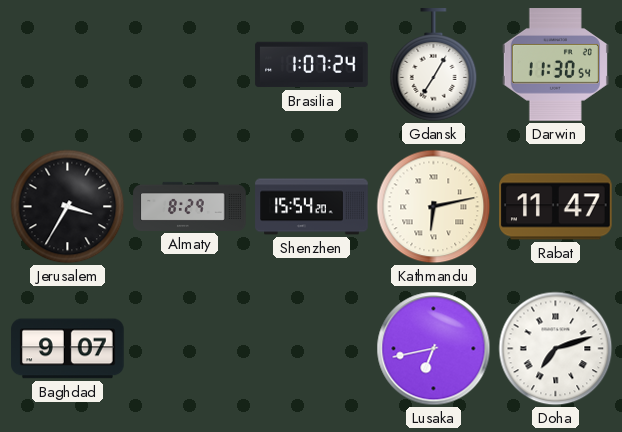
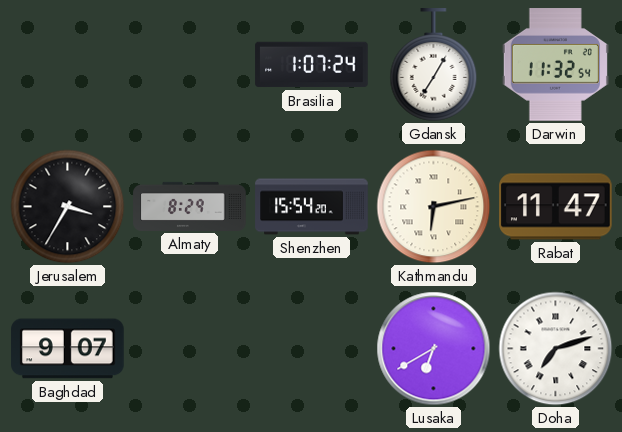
Darwin: 11:30 -> 11:32 (555, 65)
Lusaka: 6:43 -> 6:40 (434, 349)
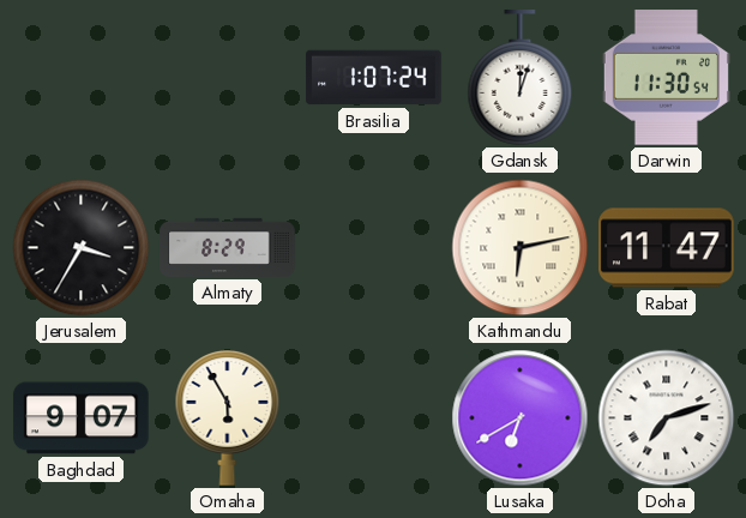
Gdansk: 7:05 -> 12:03 (521, 78)
Darwin: 11:32 -> 11:30 (666, 78)
Shenzhen: 15:54 -> none (312, 207)
Omaha: none -> 5:55 (228, 418)
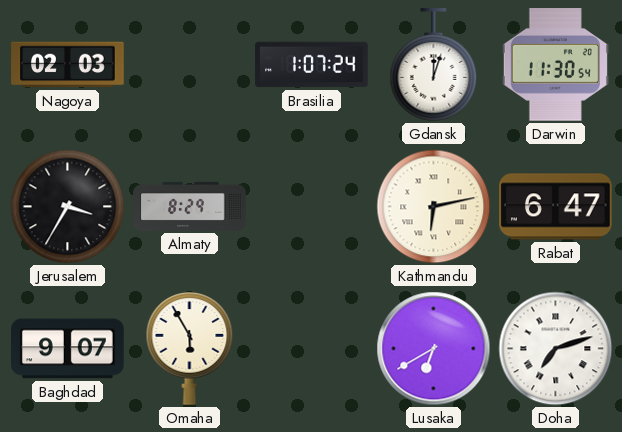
Nagoya: none -> 02:03 (68, 65)
Rabat: 11:47 -> 6:47 (556, 207)
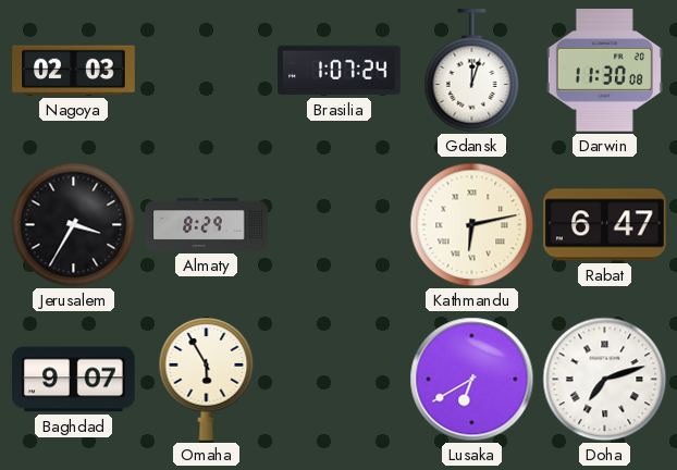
Darwin: 11:30:54 -> 11:30:08 (604, 71)
